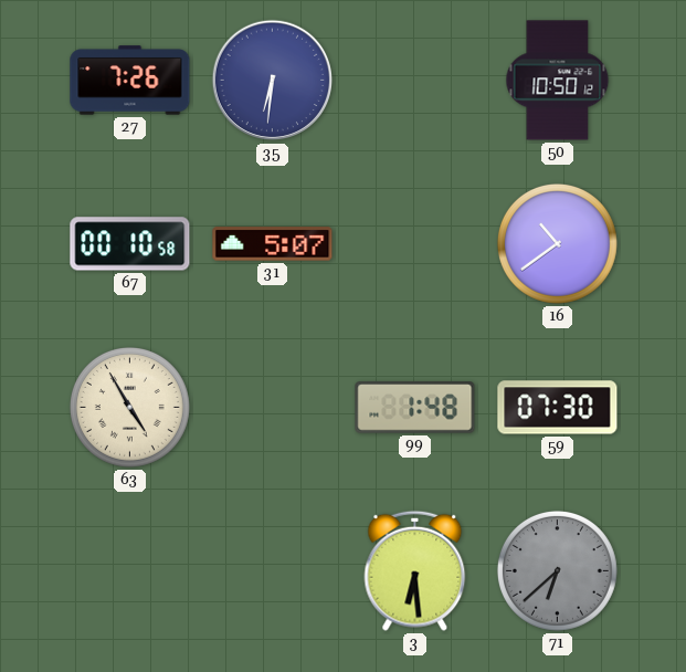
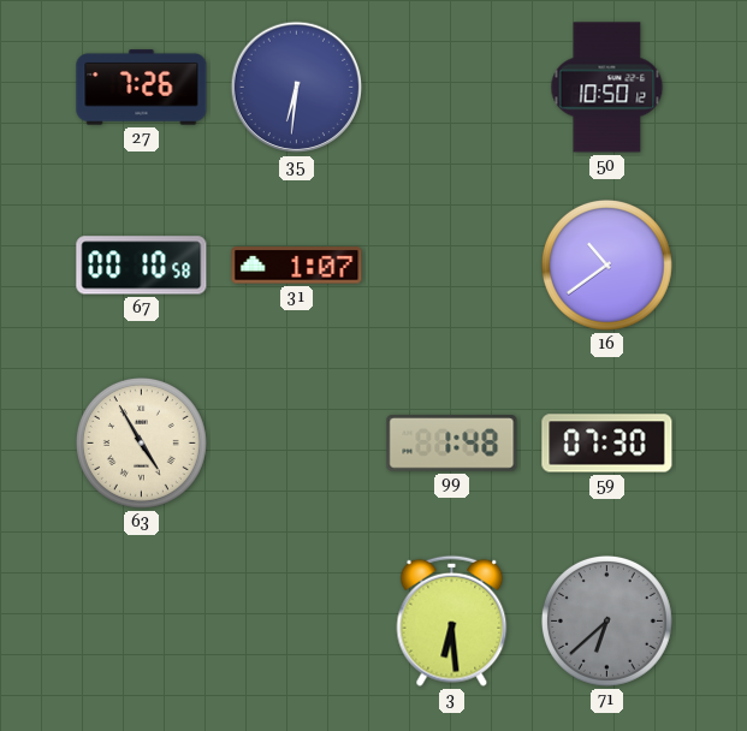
31: 5:07 -> 1:07 (297, 266)
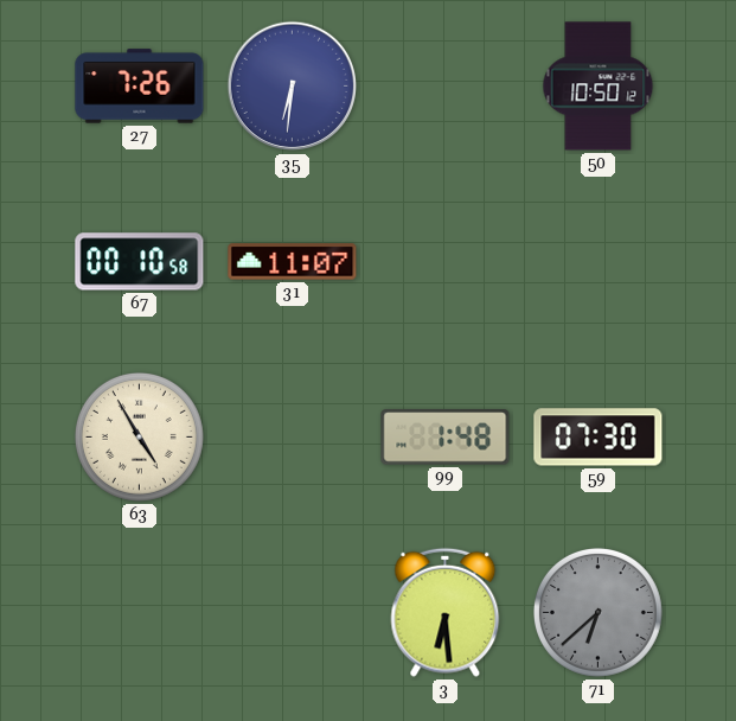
31: 1:07 -> 11:07 (293, 262)
16: 10:39 -> none (606, 265)
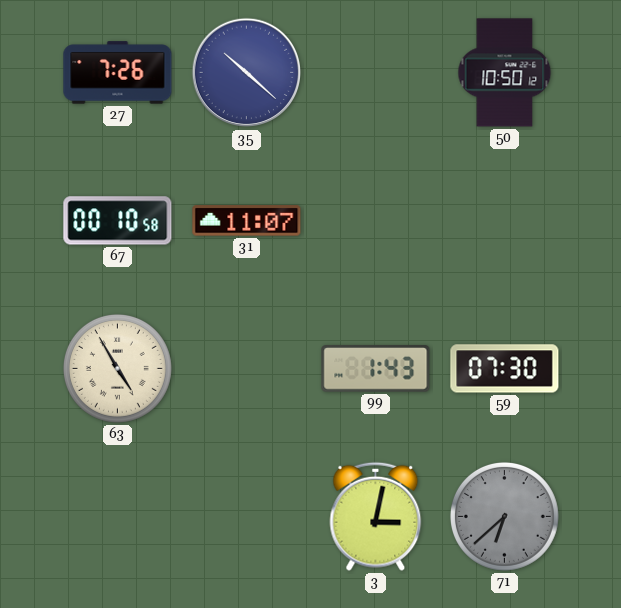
35: 6:31 -> 10:22 (247, 73)
99: 1:48 -> 1:43 (376, 369)
3: 6:29 -> 3:02 (376, 516)
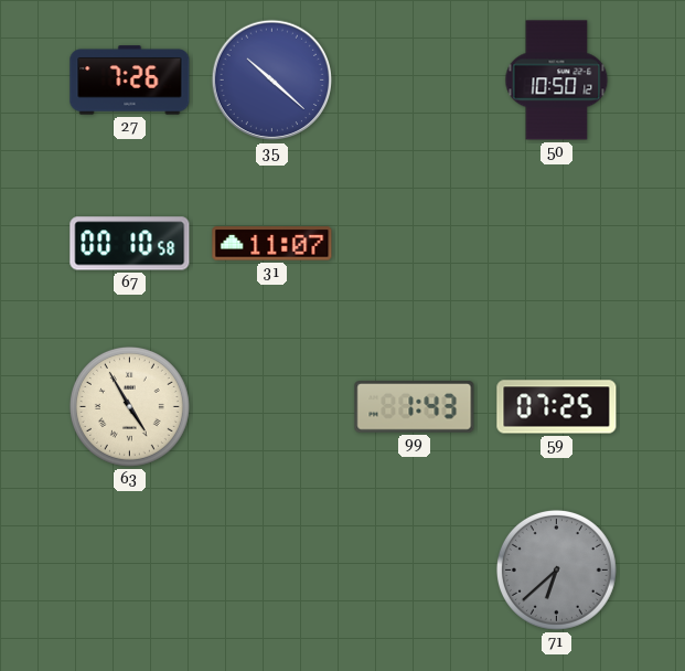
59: 07:30 -> 07:25 (557, 407)
3: 3:02 -> none (376, 516)
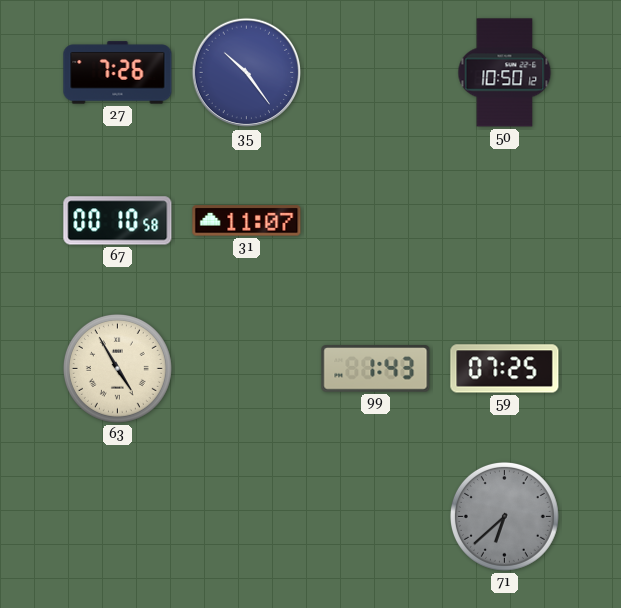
35: 10:22 -> 10:24 (247, 73)
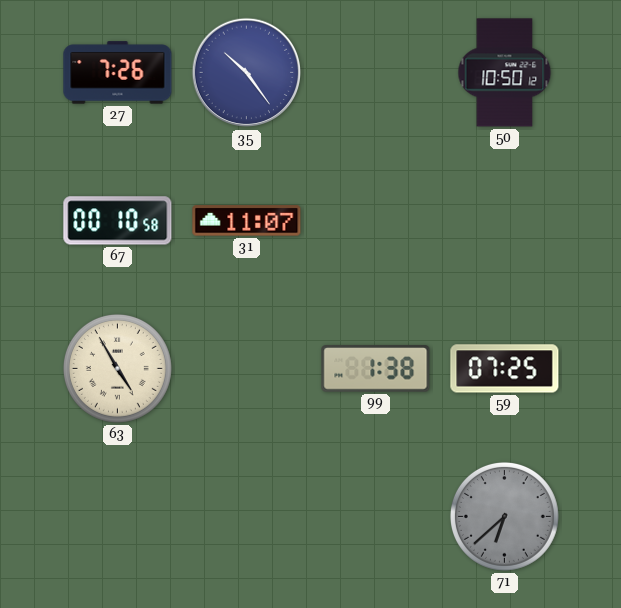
99: 1:43 -> 1:38 (376, 369)
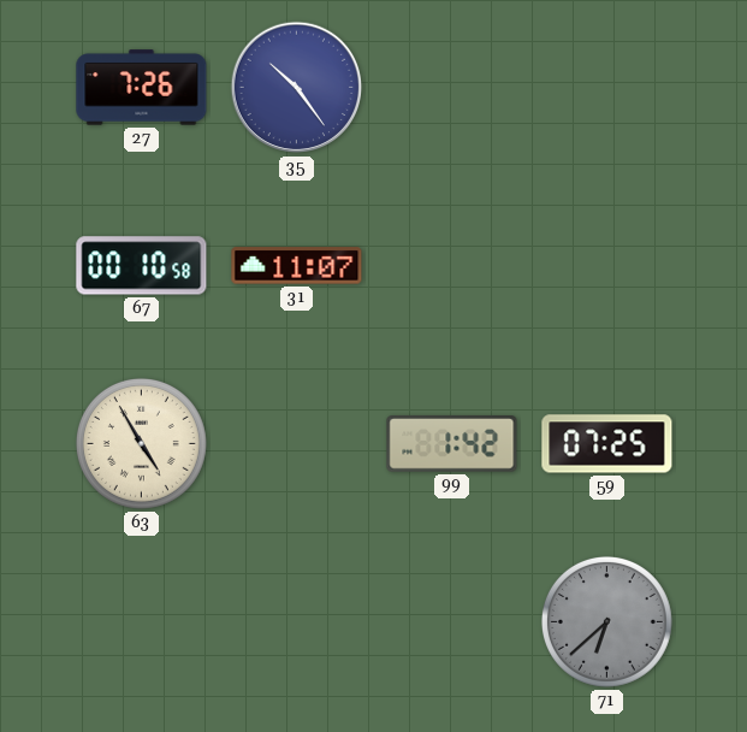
50: 10:50 -> none (505, 73)
99: 1:38 -> 1:42 (452, 444)
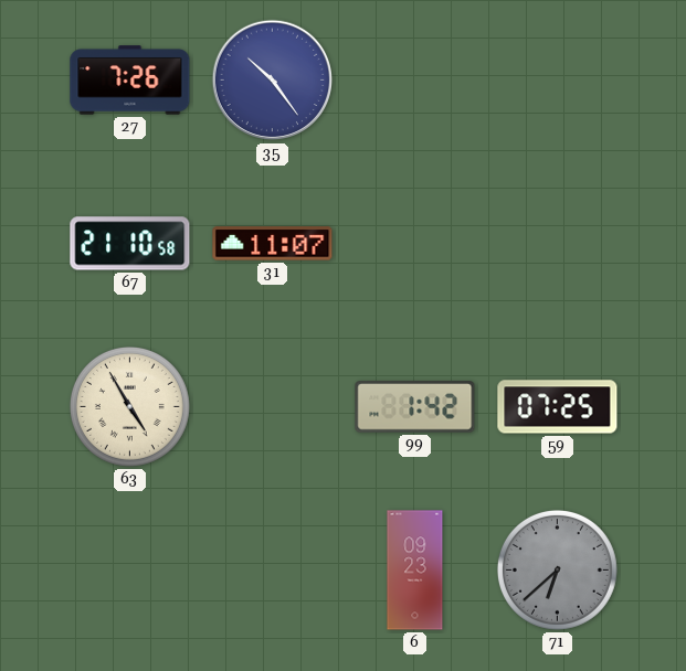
67: 00:10 -> 21:10 (130, 244)
6: none -> 09:23 (415, 571)
